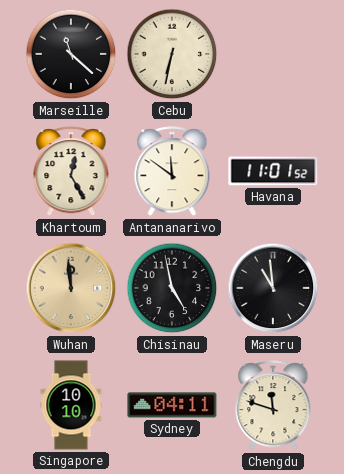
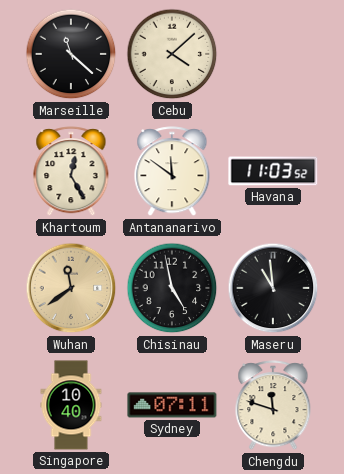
Cebu: 6:32 -> 4:08 (172, 54)
Havana: 11:01 -> 11:03 (273, 171)
Wuhan: 11:59 -> 11:39 (71, 288)
Singapore: 10:10 -> 10:40 (71, 405)
Sydney: 04:11 -> 07:11 (172, 405)
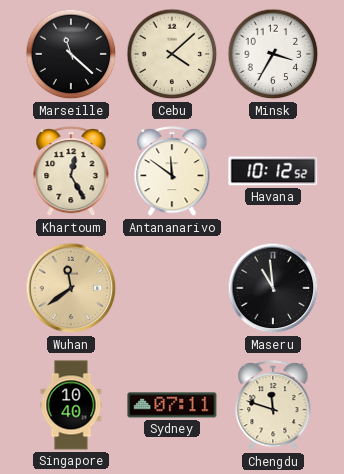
Minsk: none -> 3:35 (273, 54)
Havana: 11:03 -> 10:12 (273, 171)
Chisinau: 4:58 -> none (172, 288)
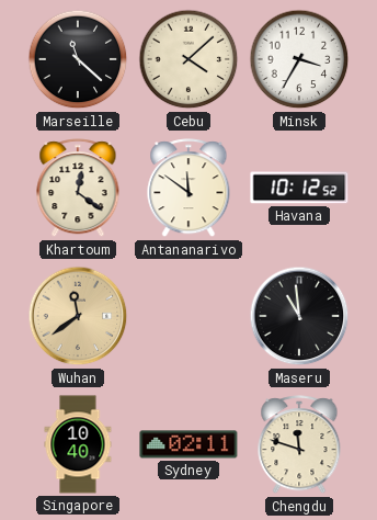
Khartoum: 12:25 -> 12:21 (78, 189)
Sydney: 07:11 -> 02:11 (188, 444)
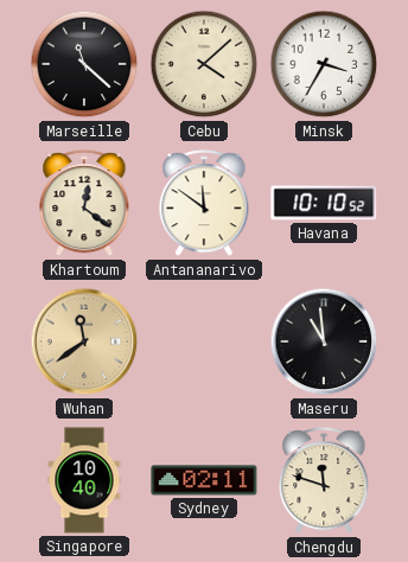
Havana: 10:12 -> 10:10 (324, 203)
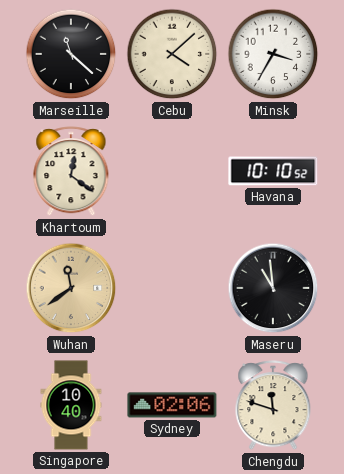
Antananarivo: 11:51 -> none (204, 204)
Sydney: 02:11 -> 02:06 (172, 405)
